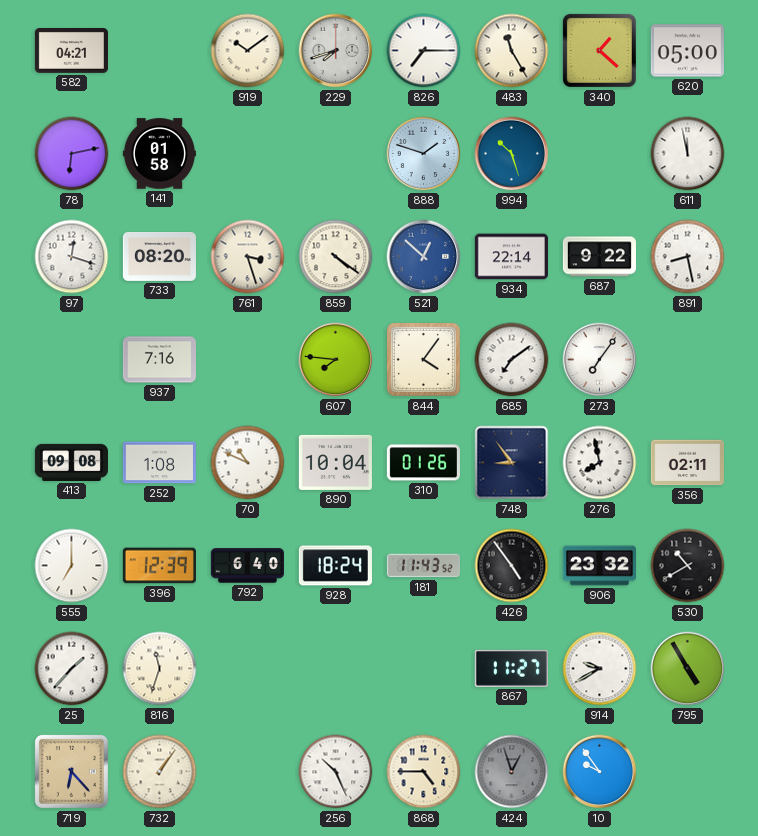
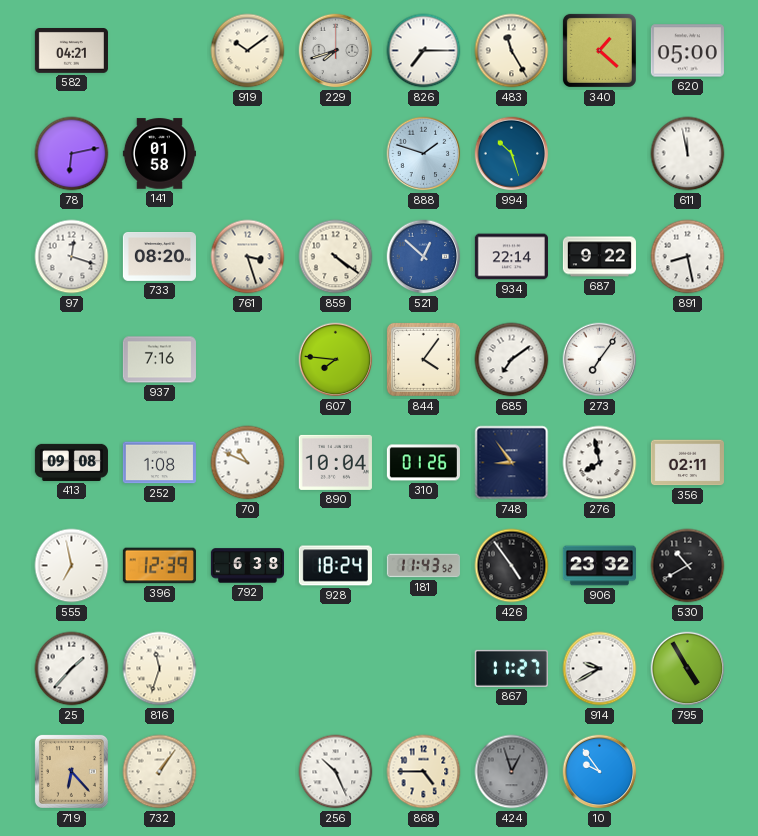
555: 7:00 -> 6:58 (72, 566)
792: 6:40 -> 6:38 (247, 566)
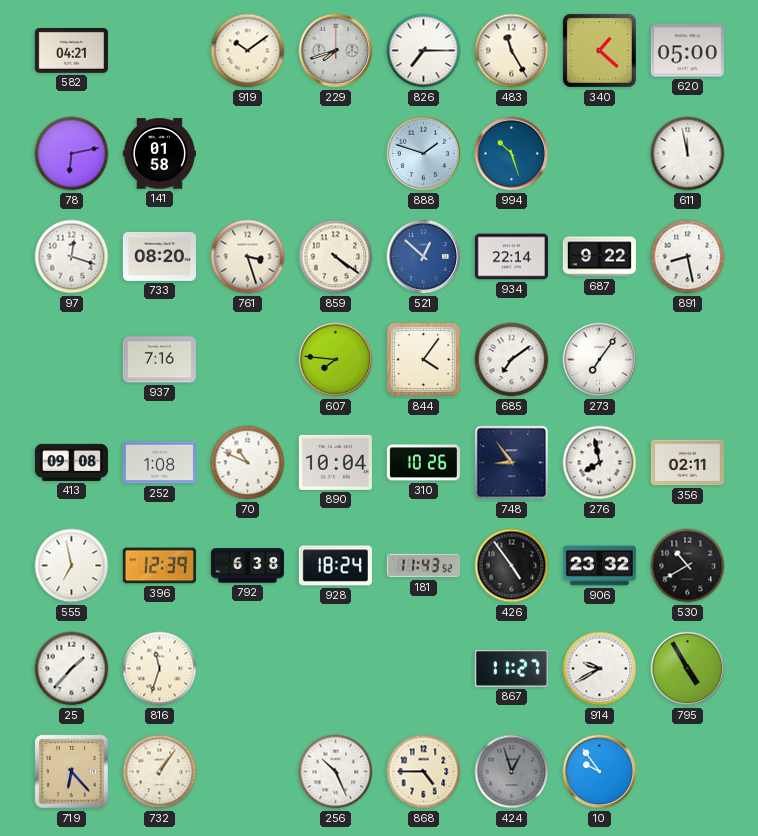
310: 01:26 -> 10:26 (423, 463)
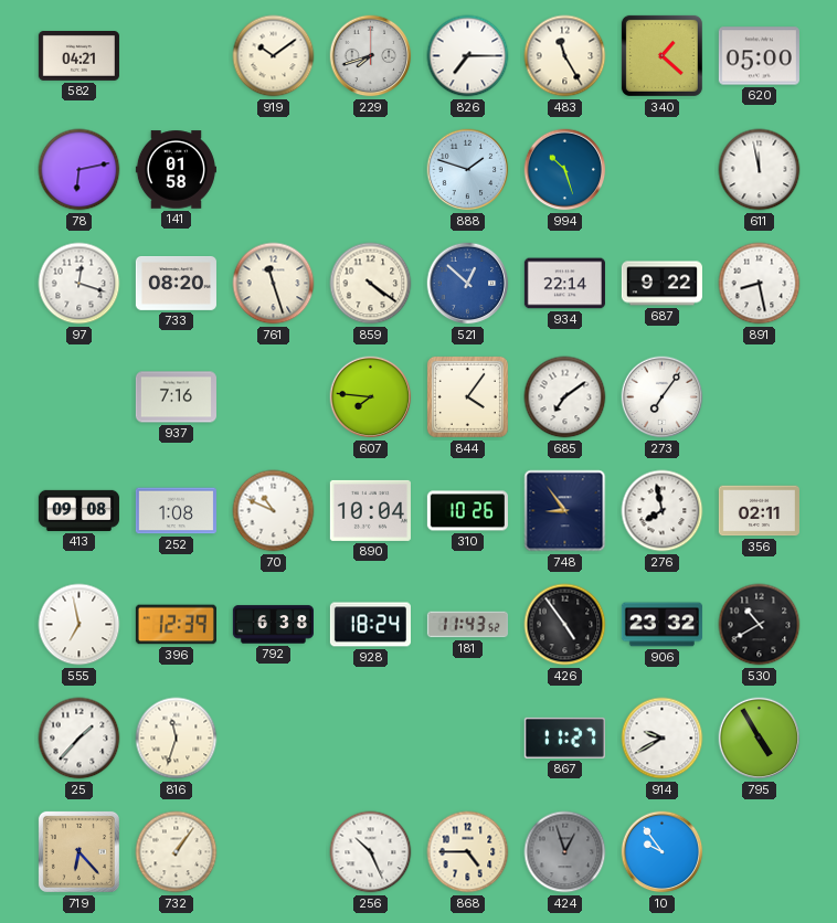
761: 3:27 -> 11:27 (274, 284)
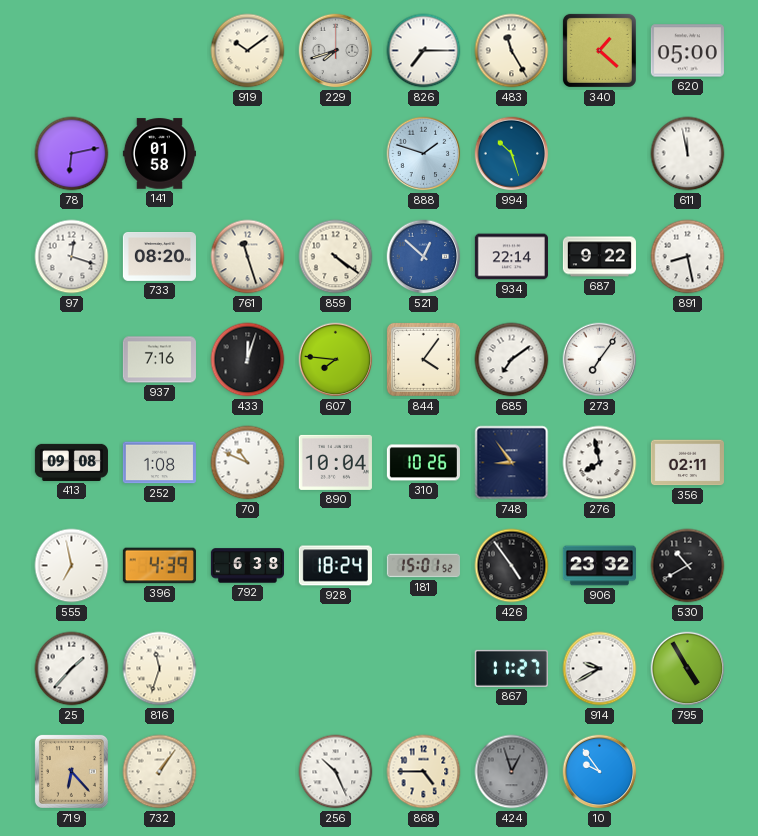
582: 04:21 -> none (78, 56)
433: none -> 12:03 (248, 360)
396: 12:39 -> 4:39 (159, 566)
181: 11:43 -> 15:01 (423, 566)
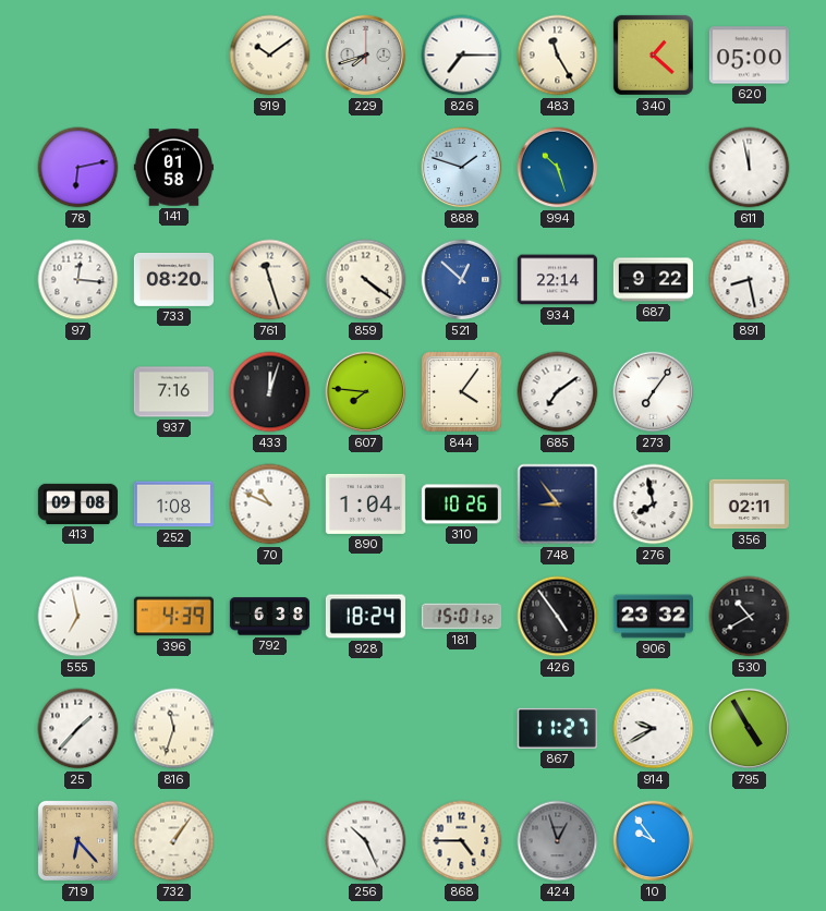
97: 12:18 -> 12:16 (78, 280)
890: 10:04 -> 1:04 (365, 503)
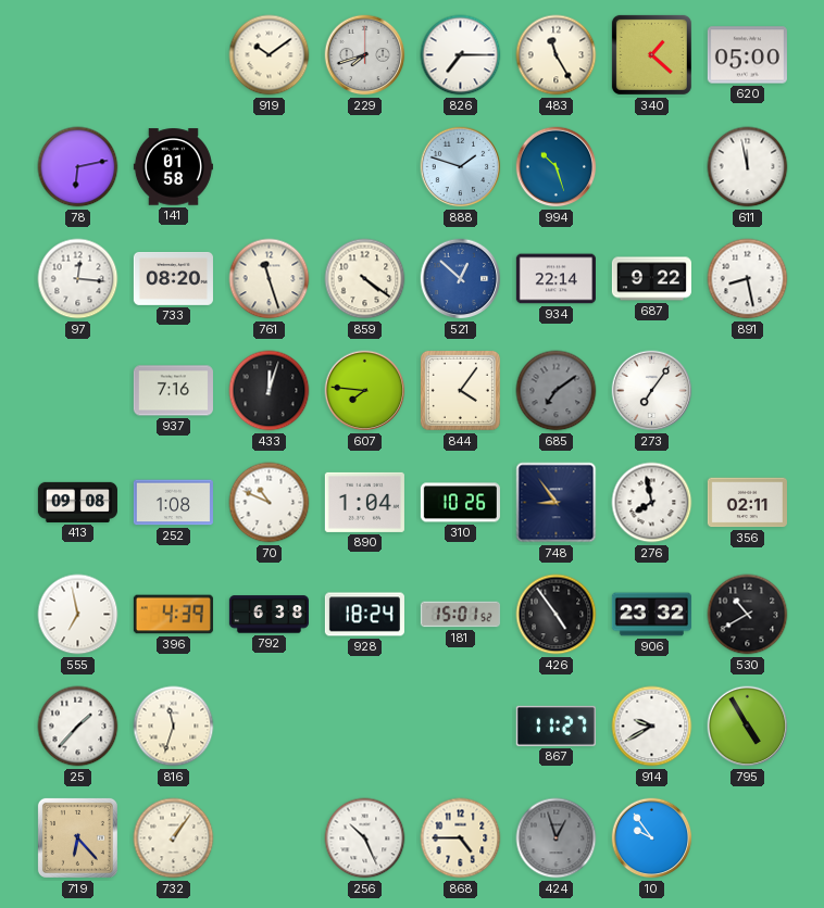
685 dial: white -> grey (557, 391)
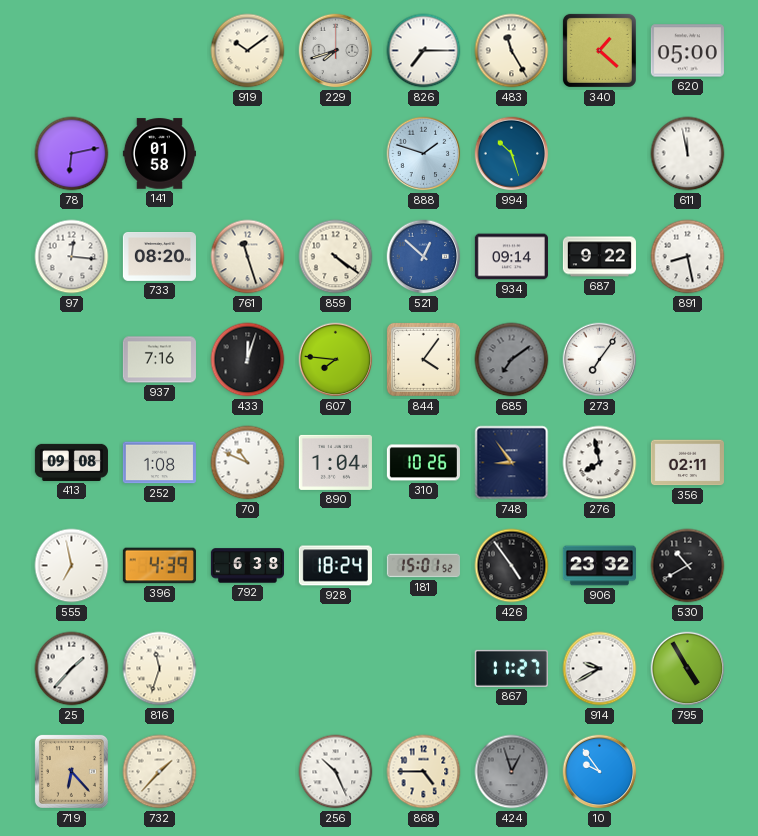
934: 22:14 -> 09:14 (511, 257)
732: 1:06 -> 1:37 (160, 772)
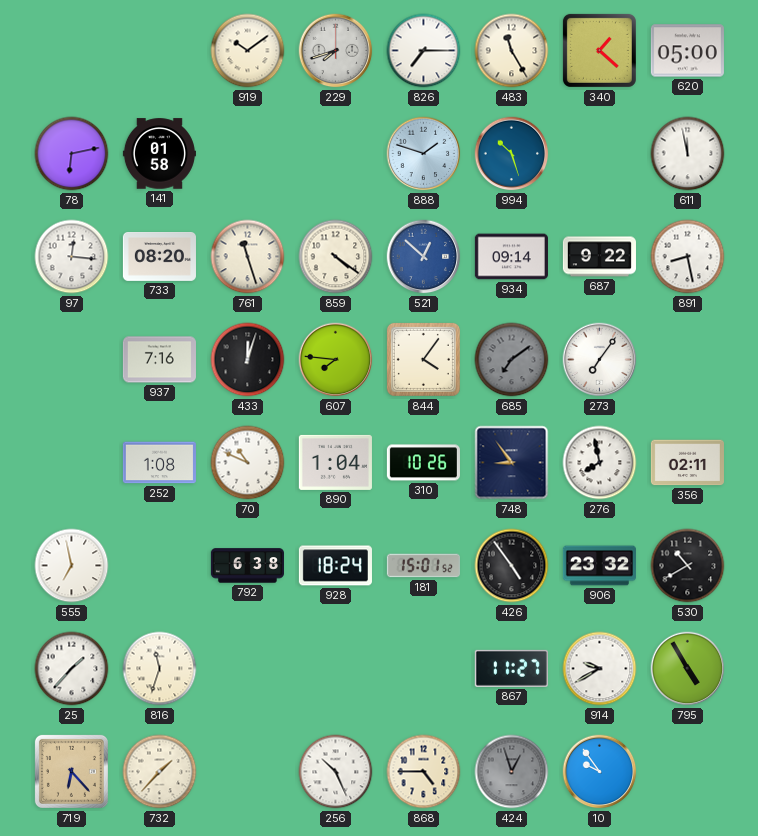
413: 09:08 -> none (71, 462)
396: 4:39 -> none (159, 566)
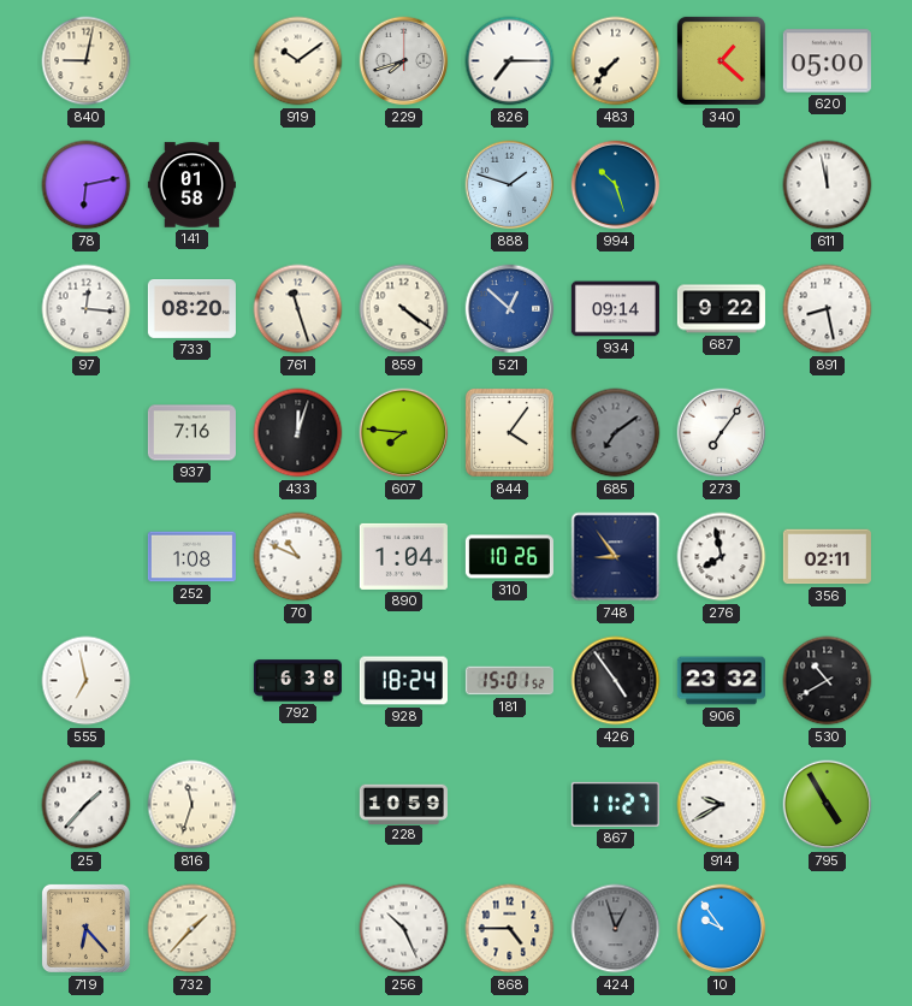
840: none -> 9:02 (87, 61)
483: 11:25 -> 7:37 (616, 61)
228: none -> 10:59 (403, 804)
